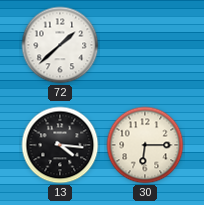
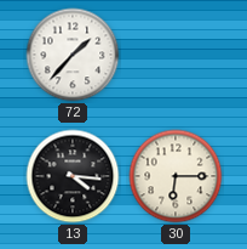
72: 1:38 -> 1:37 (73, 55)
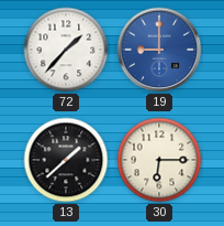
19: none -> 9:00 (159, 50)
13: 4:16 -> 1:38 (66, 160)
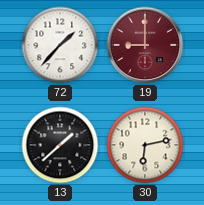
19 dial: blue -> burgundy (145, 45)
30: 6:15 -> 6:13 (145, 145)
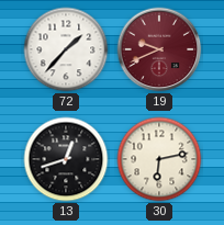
19: 9:00 -> 9:41 (159, 49)
13: 1:38 -> 12:42 (66, 159)
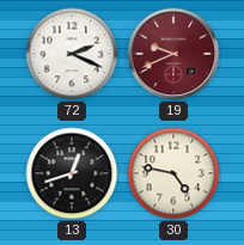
72: 1:37 -> 2:19 (72, 54)
30: 6:13 -> 4:47 (173, 173)
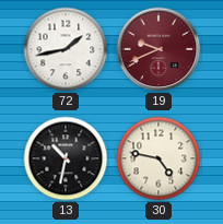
72: 2:19 -> 1:43 (66, 49)
13: 12:42 -> 10:32 (66, 158)
